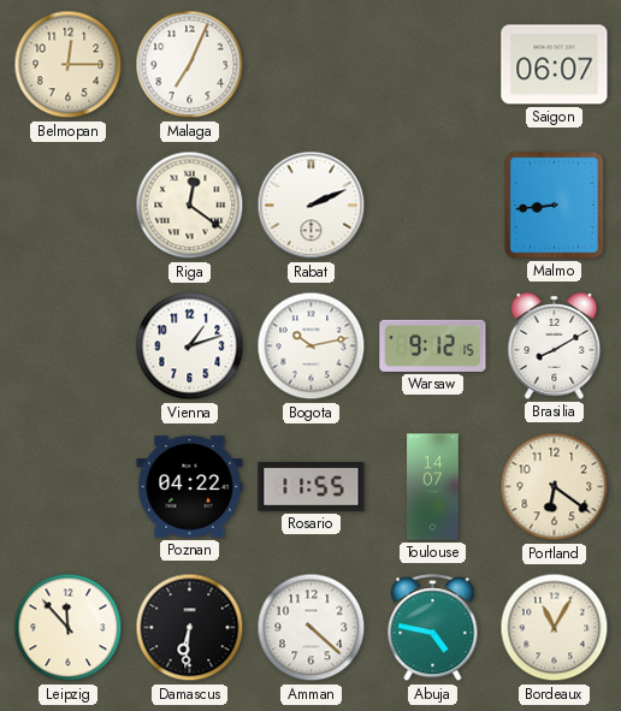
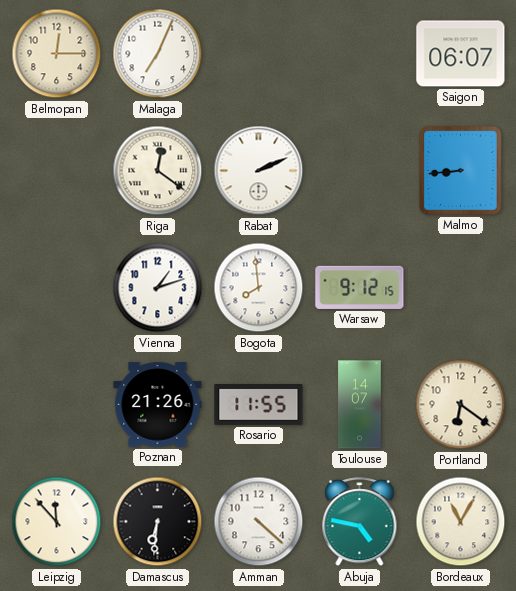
Bogota: 10:13 -> 7:59 (259, 288)
Brasilia: 8:10 -> none (555, 346)
Poznan: 04:22 -> 21:26 (158, 405)
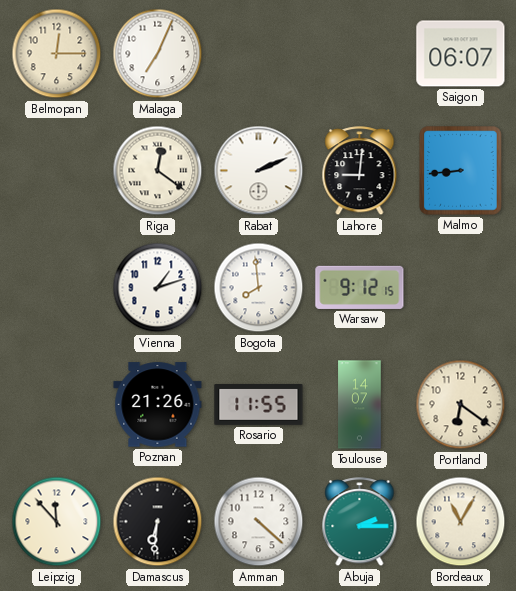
Lahore: none -> 9:01 (360, 171)
Abuja: 4:47 -> 2:15 (360, 522)
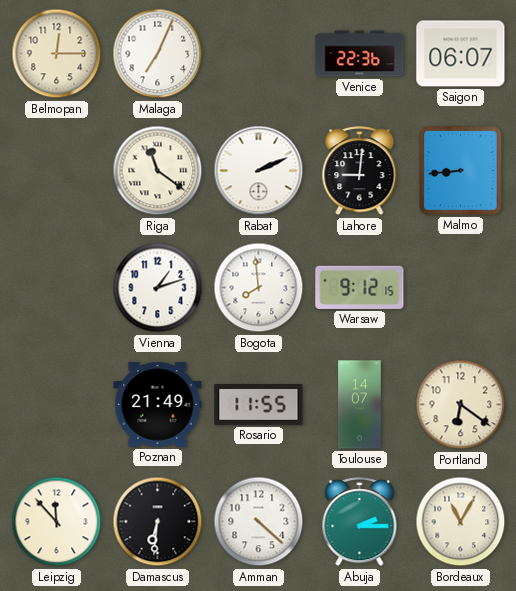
Venice: none -> 22:36 (360, 54)
Riga: 12:21 -> 11:21 (158, 171)
Poznan: 21:26 -> 21:49 (158, 405)
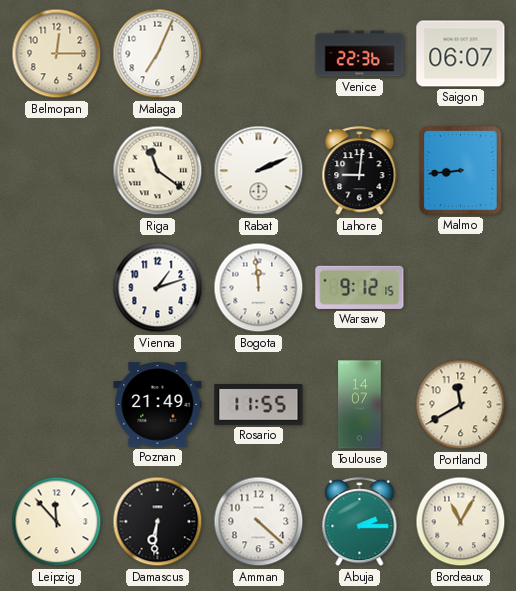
Bogota: 7:59 -> 11:59 (259, 288)
Portland: 6:21 -> 11:40 (461, 405)
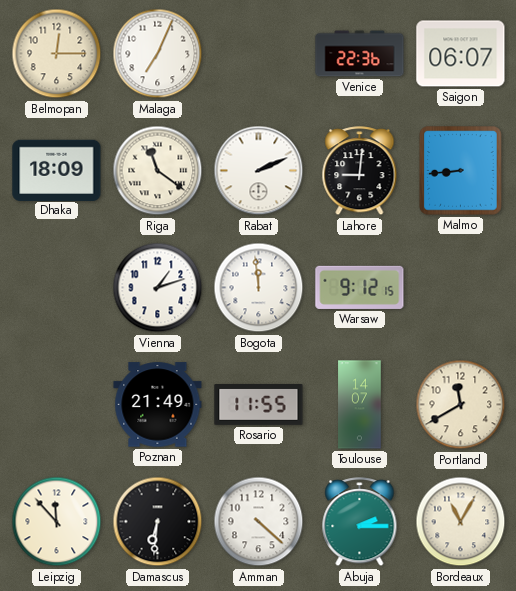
Dhaka: none -> 18:09 (57, 170)
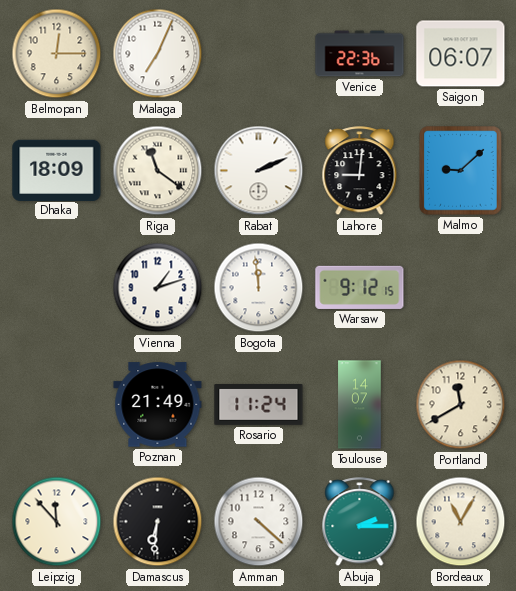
Malmo: 8:44 -> 9:08 (461, 171)
Rosario: 11:55 -> 11:24 (259, 405)
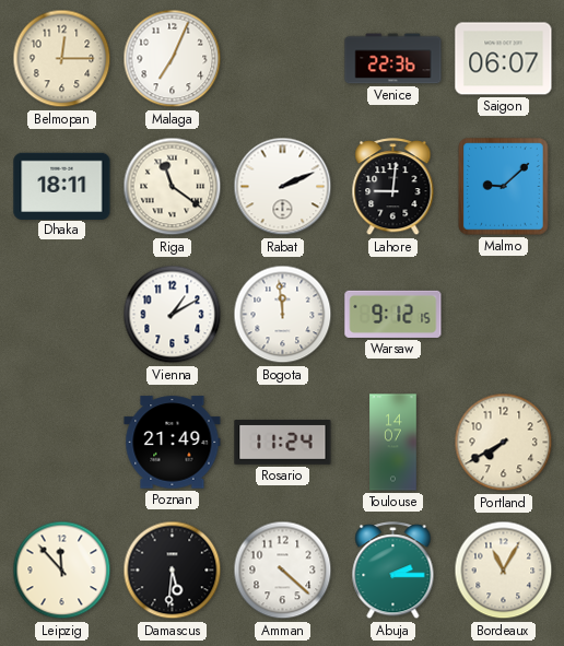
Dhaka: 18:09 -> 18:11 (62, 186)
Vienna: 1:12 -> 1:10 (173, 315)
Portland: 11:40 -> 7:40 (504, 443)
Damascus: 6:31 -> 5:31 (173, 571)
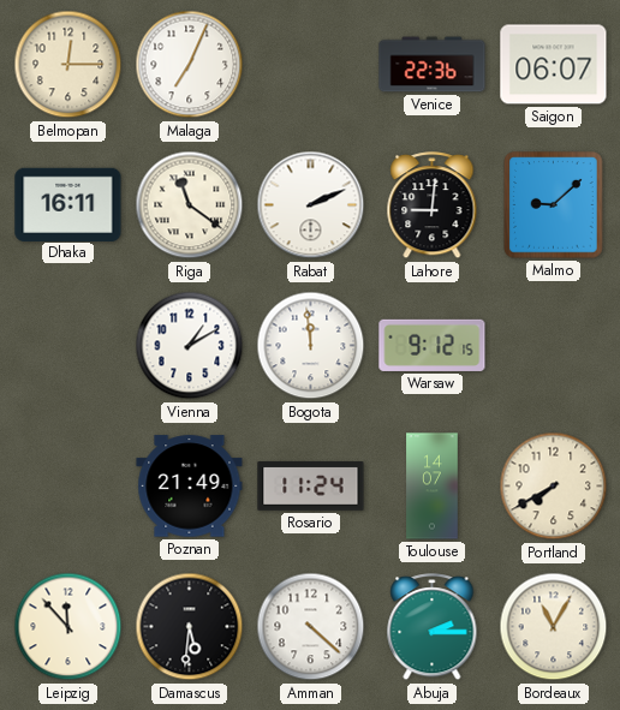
Dhaka: 18:11 -> 16:11 (68, 204)
